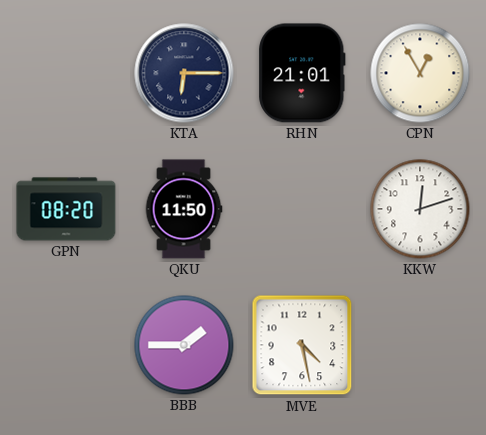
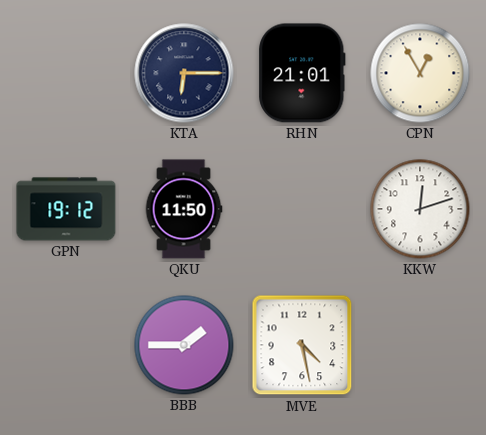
GPN: 08:20 -> 19:12 (66, 209)
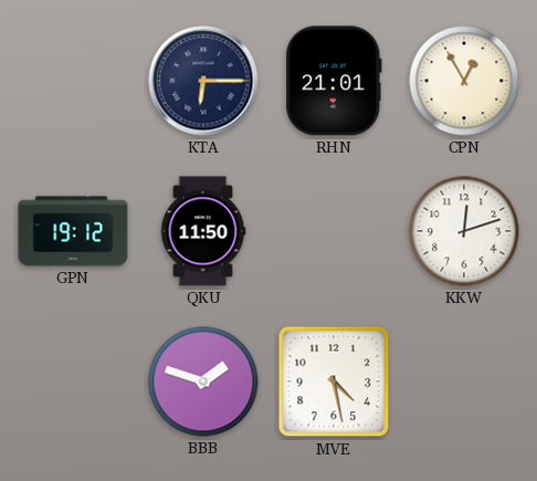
BBB: 1:45 -> 1:48 (203, 381)
